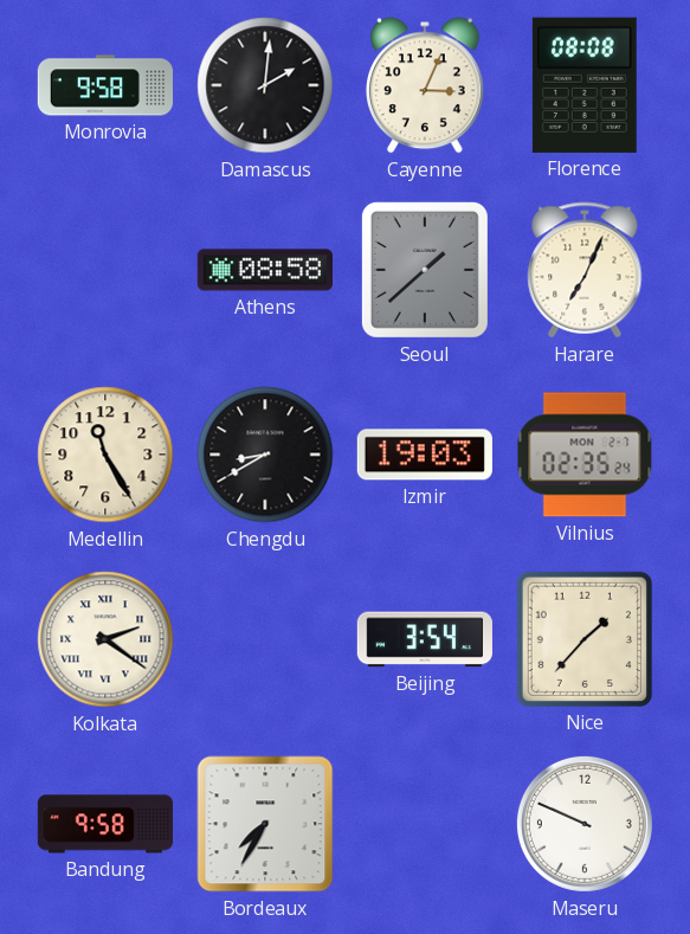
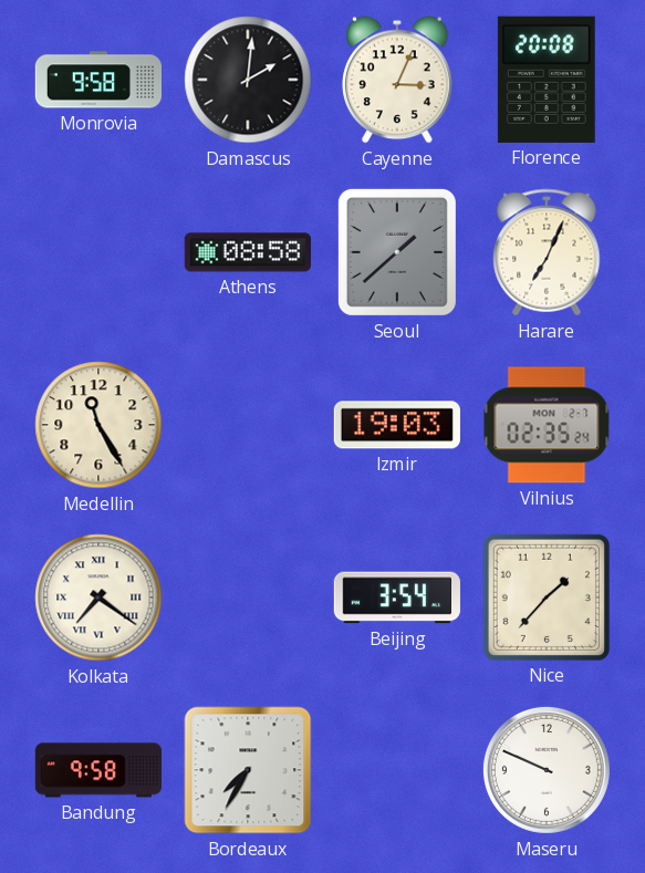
Florence: 08:08 -> 20:08 (547, 80)
Chengdu: 8:40 -> none (265, 455)
Kolkata: 2:21 -> 7:21 (98, 597)
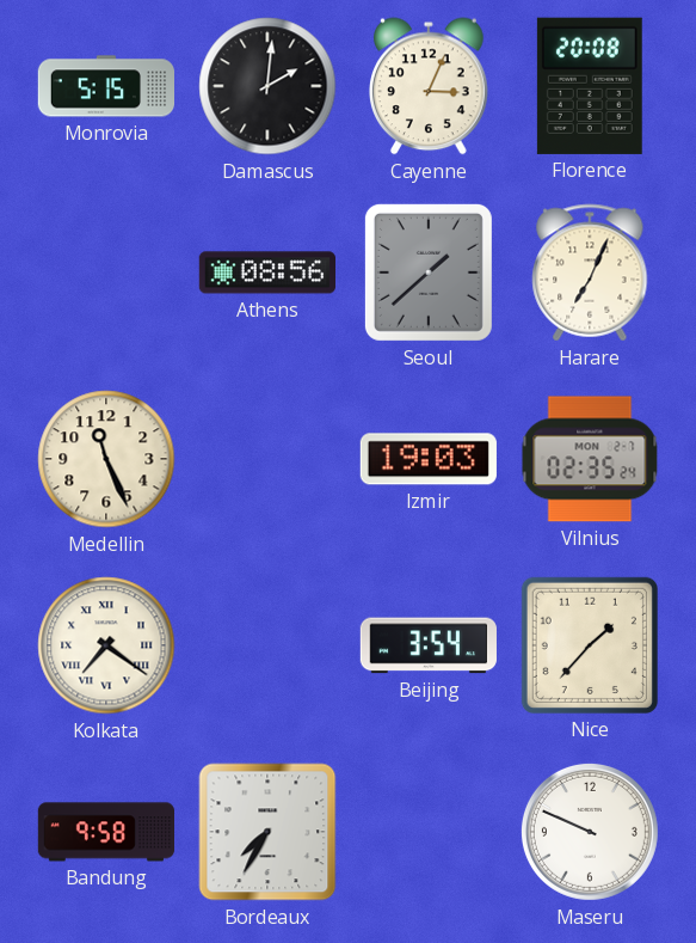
Monrovia: 9:58 -> 5:15 (105, 86)
Athens: 08:58 -> 08:56 (266, 273)
Medellin: 11:25 -> 11:26 (106, 459)
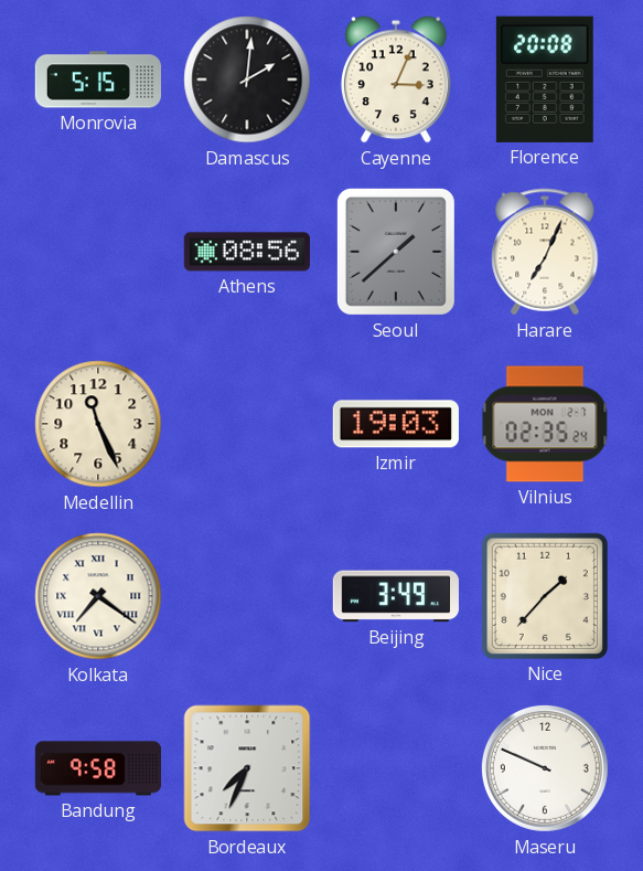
Beijing: 3:54 -> 3:49 (396, 596)
Bordeaux: 7:35 -> 7:34 (247, 768)
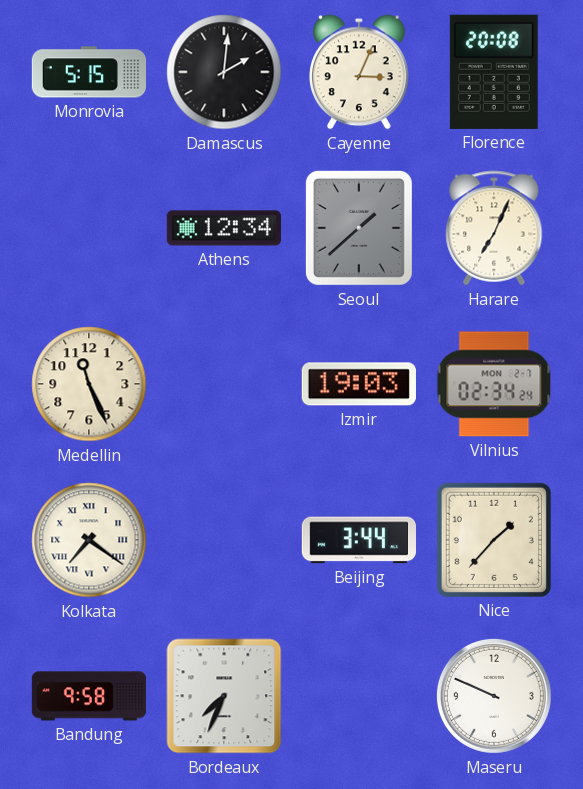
Athens: 08:56 -> 12:34 (223, 228)
Vilnius: 02:35 -> 02:34 (494, 384)
Beijing: 3:49 -> 3:44 (359, 540)
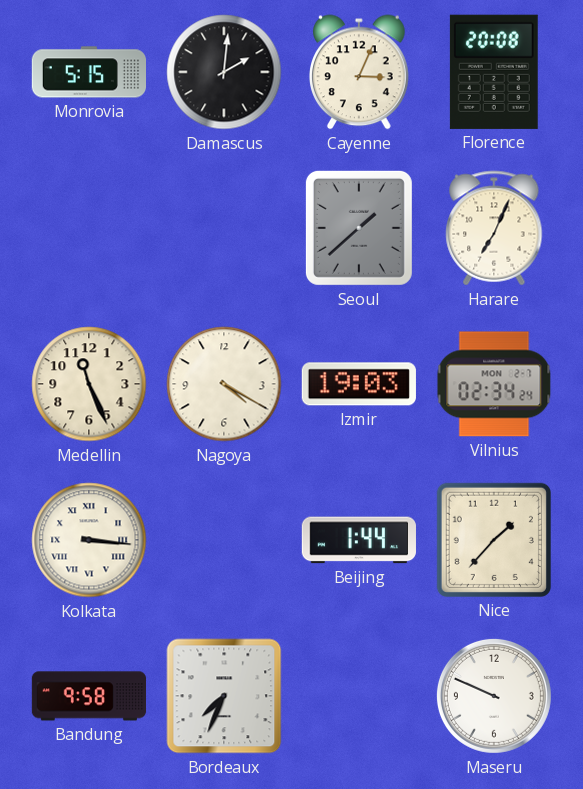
Athens: 12:34 -> none (223, 228)
Nagoya: none -> 4:20 (224, 384)
Kolkata: 7:21 -> 3:16 (89, 540)
Beijing: 3:44 -> 1:44 (359, 540)
